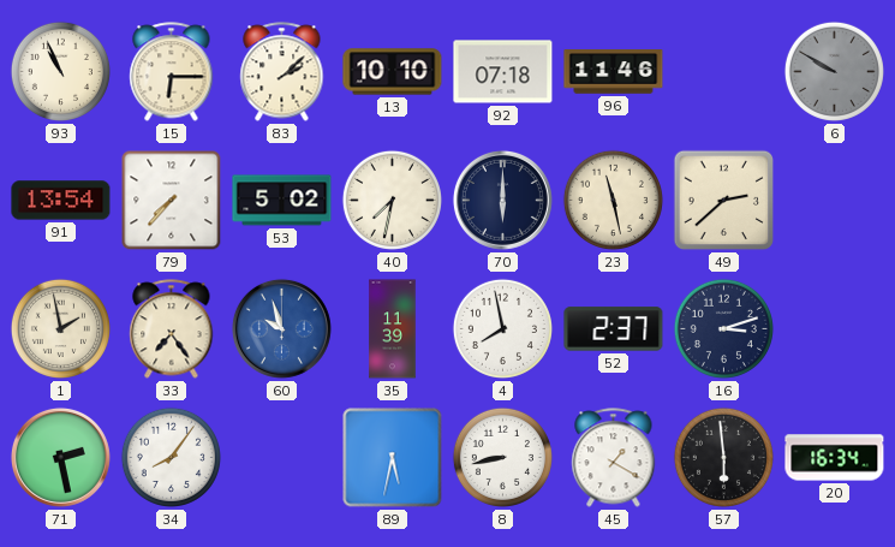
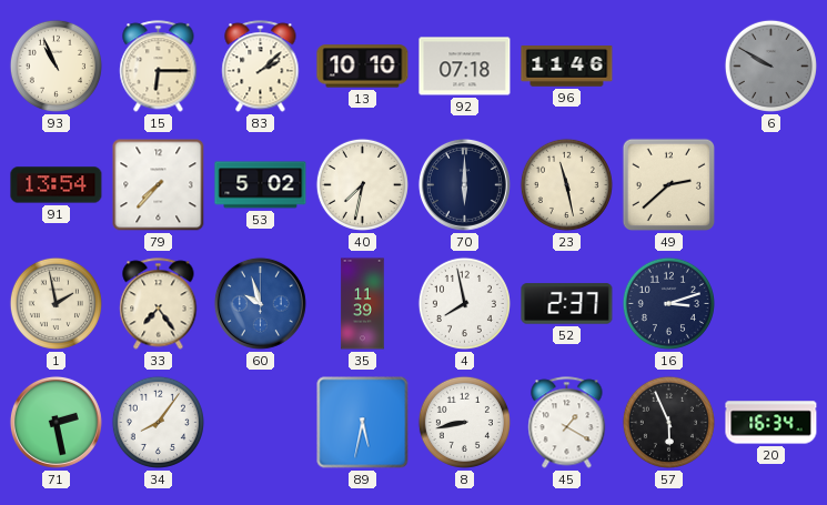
57: 5:59 -> 5:56 (668, 422)
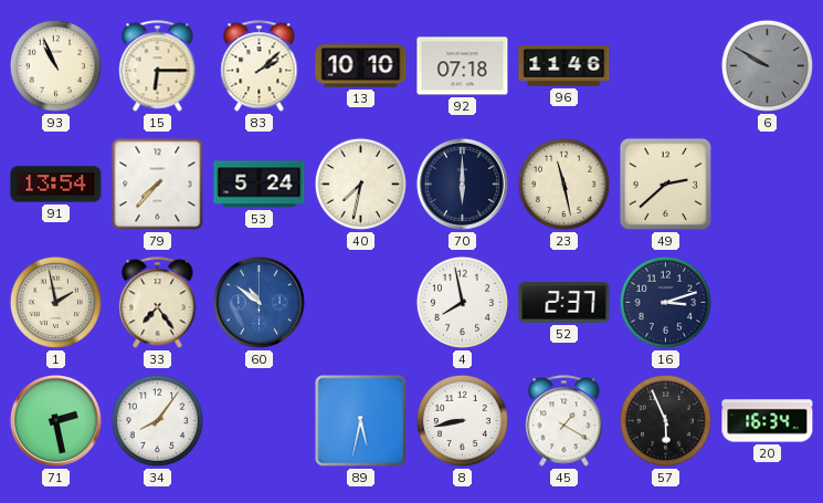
53: 5:02 -> 5:24 (260, 185)
60: 9:57 -> 10:51 (258, 302)
35: 11:39 -> none (363, 304)
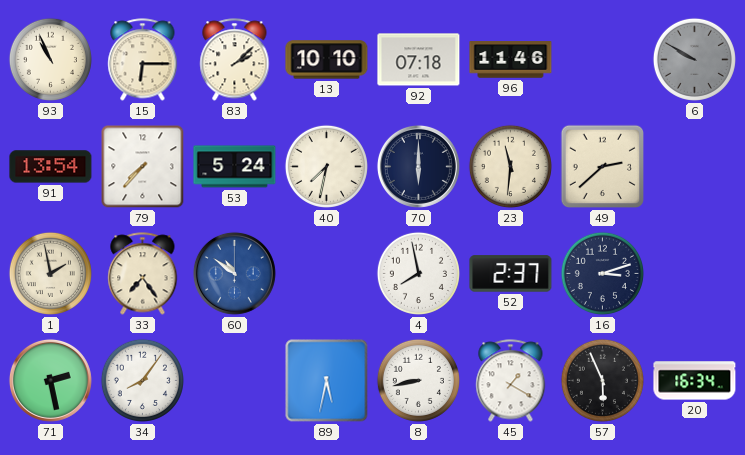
23: 11:28 -> 11:31 (510, 166)
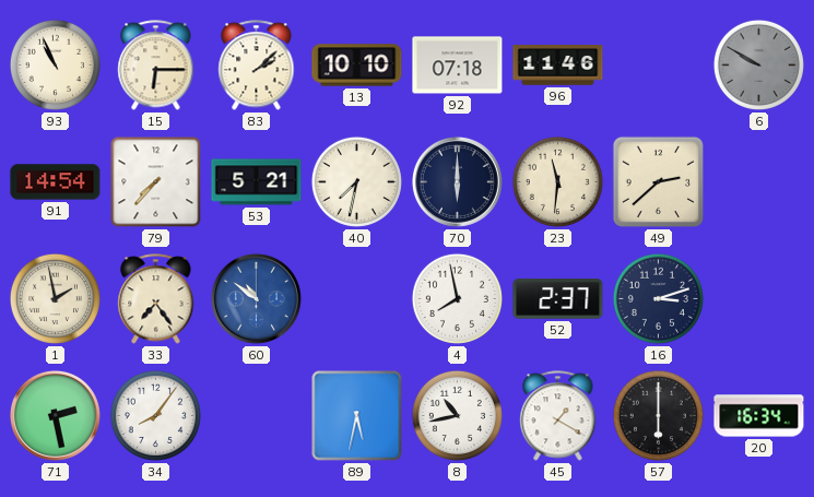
91: 13:54 -> 14:54 (56, 182)
53: 5:24 -> 5:21 (257, 182)
8: 8:43 -> 10:43 (457, 415)
57: 5:56 -> 6:00 (658, 415)
